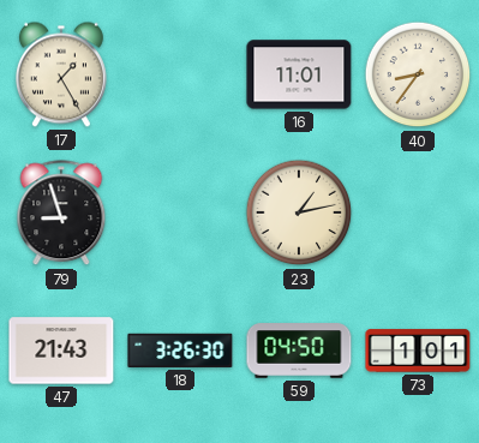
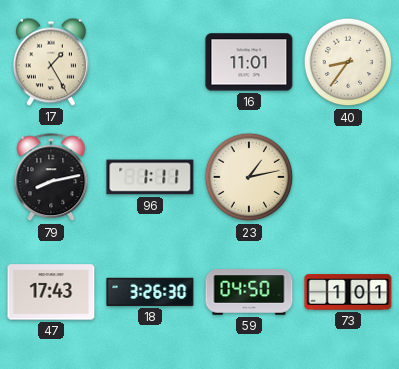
79: 8:57 -> 8:13 (51, 178)
96: none -> 1:11 (150, 177)
47: 21:43 -> 17:43 (51, 292)
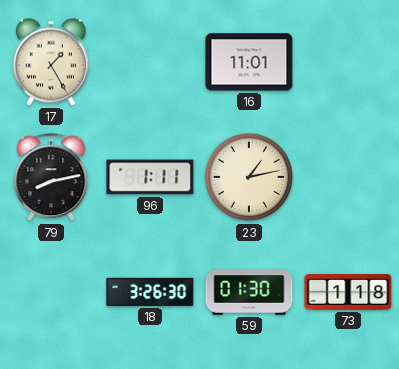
40: 8:36 -> none (348, 62)
47: 17:43 -> none (51, 292)
59: 04:50 -> 01:30 (249, 292)
73: 1:01 -> 1:18 (348, 292)
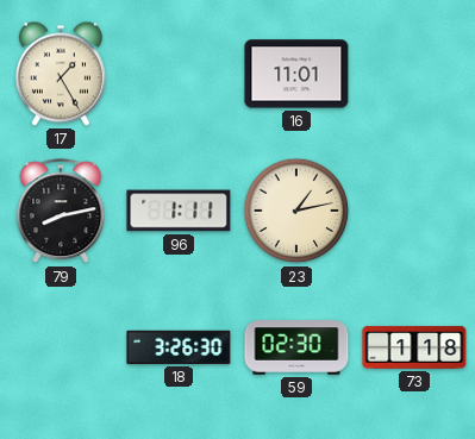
59: 01:30 -> 02:30 (296, 347)
